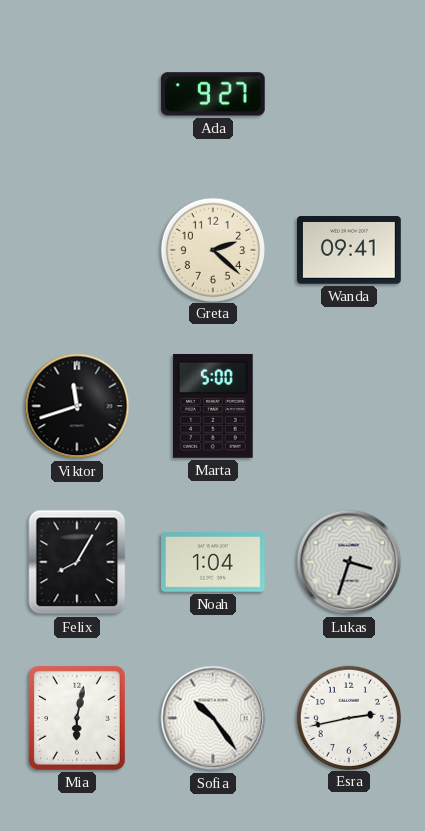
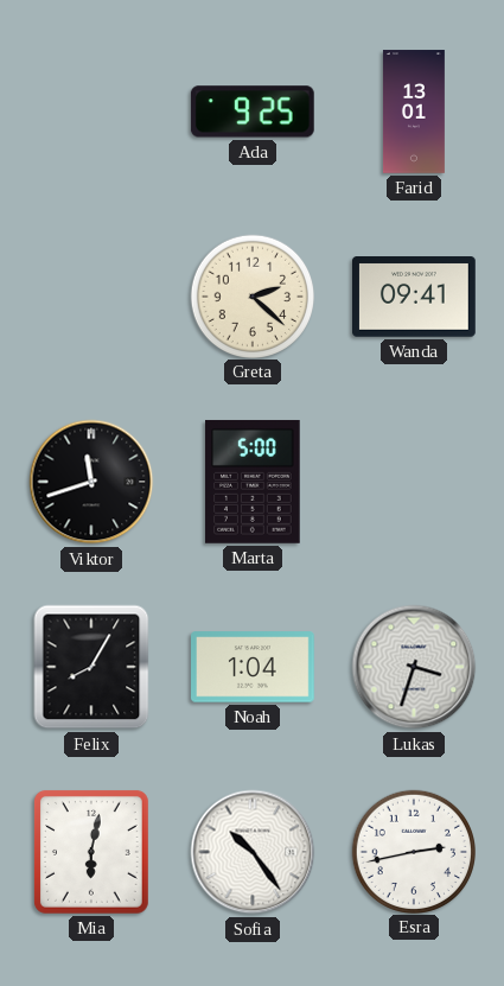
Ada: 9:27 -> 9:25 (253, 112)
Farid: none -> 13:01 (414, 112)
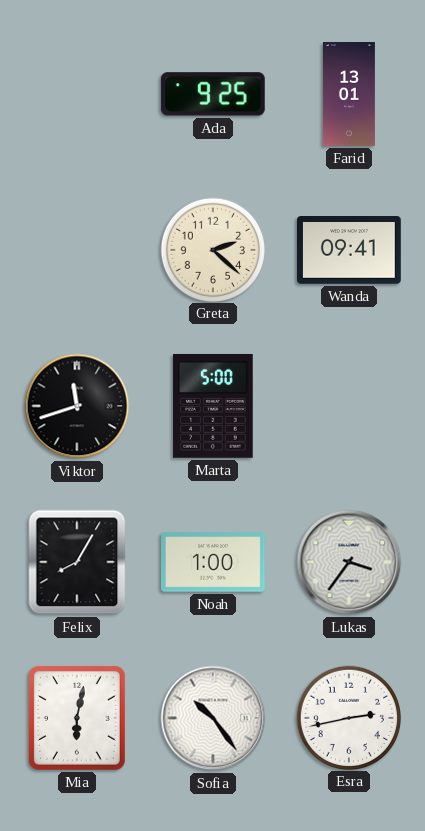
Noah: 1:04 -> 1:00 (214, 562)
Lukas: 3:33 -> 3:36 (349, 562)
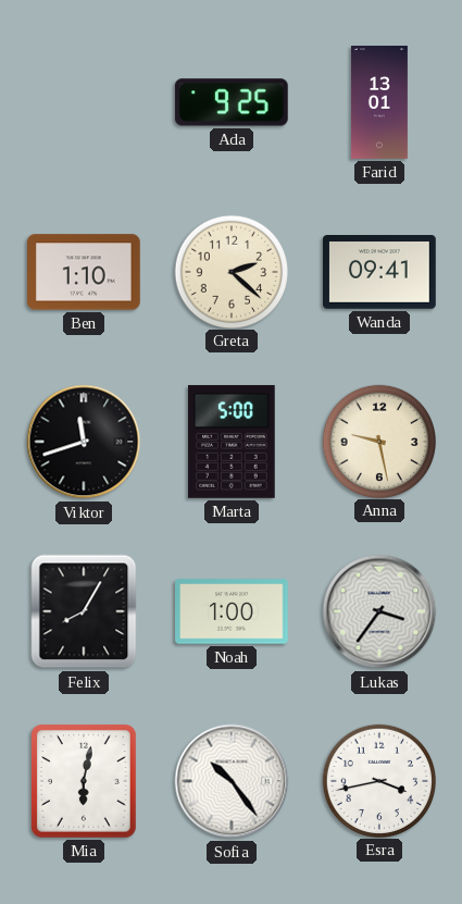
Ben: none -> 1:10 (85, 272)
Anna: none -> 9:28 (378, 441)
Esra: 2:43 -> 3:43 (378, 780)
